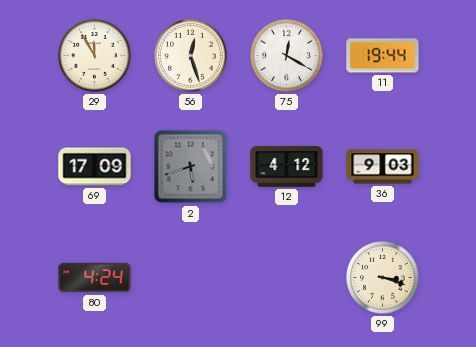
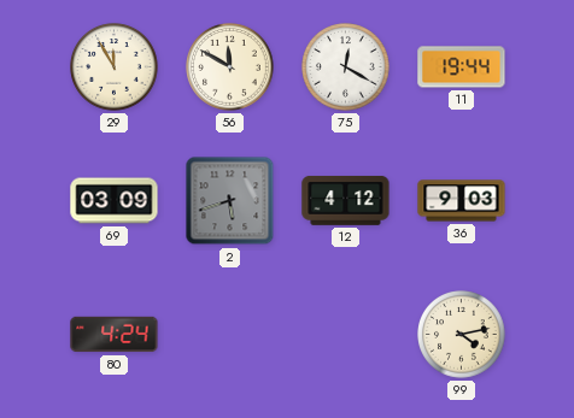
56: 12:27 -> 11:50 (230, 67)
69: 17:09 -> 03:09 (115, 201)
99: 3:18 -> 4:13 (462, 335)
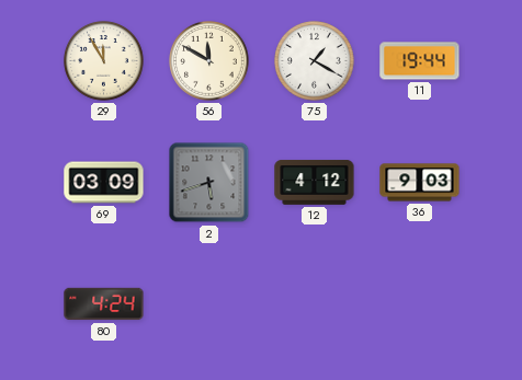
75: 12:20 -> 1:20 (315, 61)
99: 4:13 -> none (462, 335)
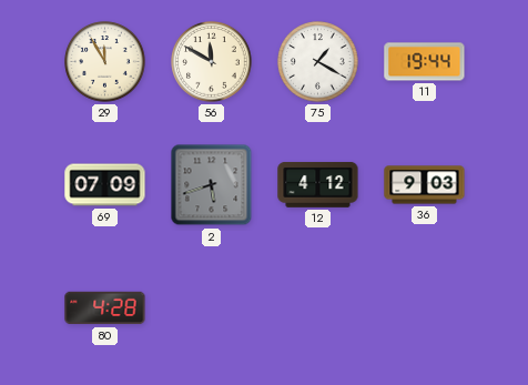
69: 03:09 -> 07:09 (105, 185)
80: 4:24 -> 4:28 (105, 308)
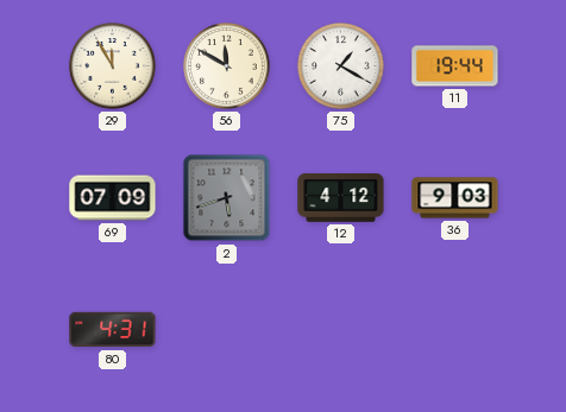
80: 4:28 -> 4:31 (113, 330)
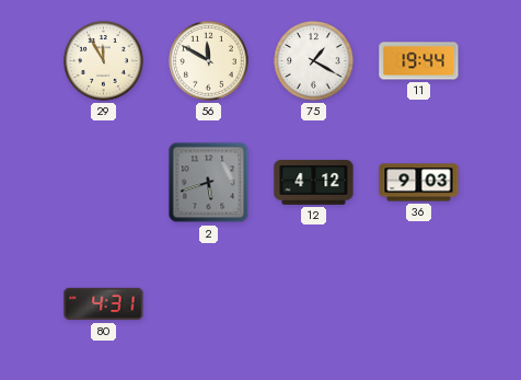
69: 07:09 -> none (113, 198)
